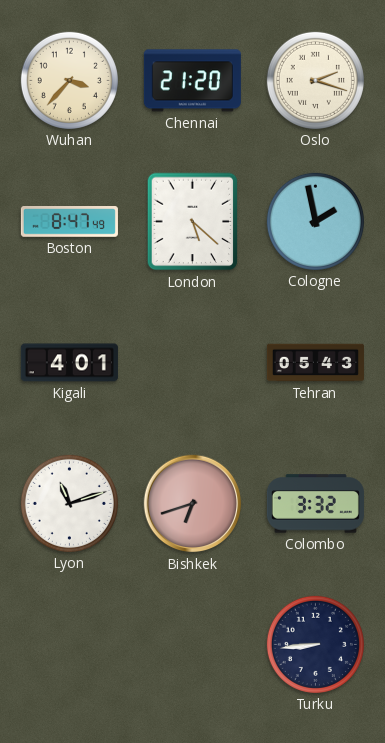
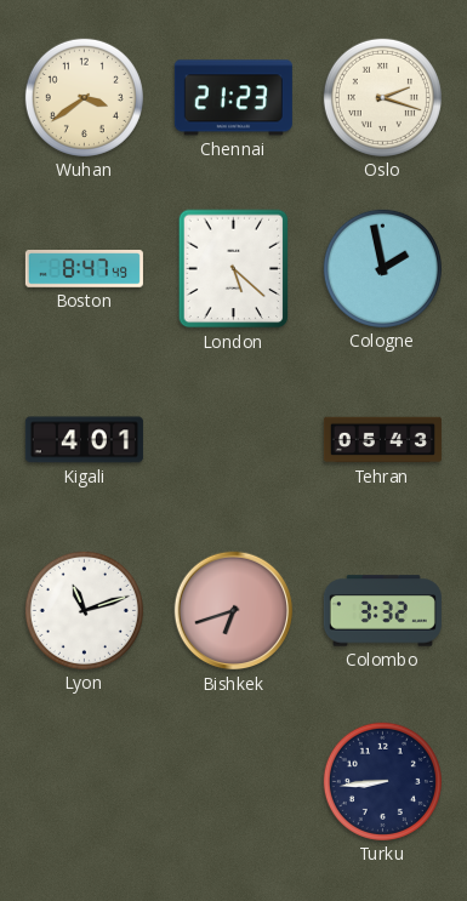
Wuhan: 3:37 -> 3:39 (84, 97)
Chennai: 21:20 -> 21:23 (233, 98)
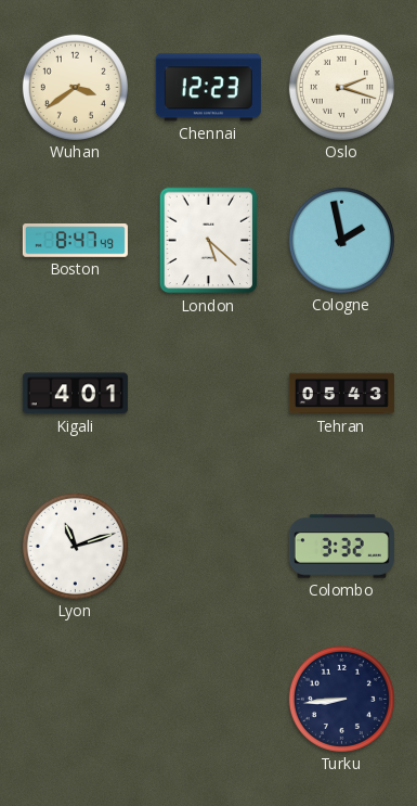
Chennai: 21:23 -> 12:23 (208, 88)
Bishkek: 6:42 -> none (234, 611)
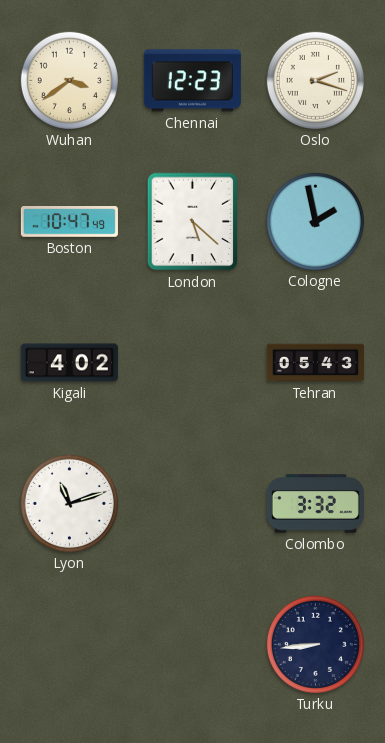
Boston: 8:47 -> 10:47 (69, 222)
Kigali: 4:01 -> 4:02 (69, 363)
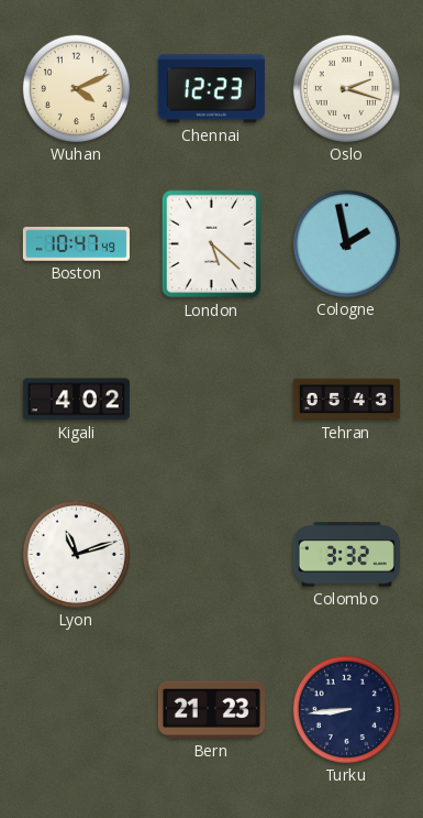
Wuhan: 3:39 -> 4:11 (76, 88)
Bern: none -> 21:23 (211, 710)
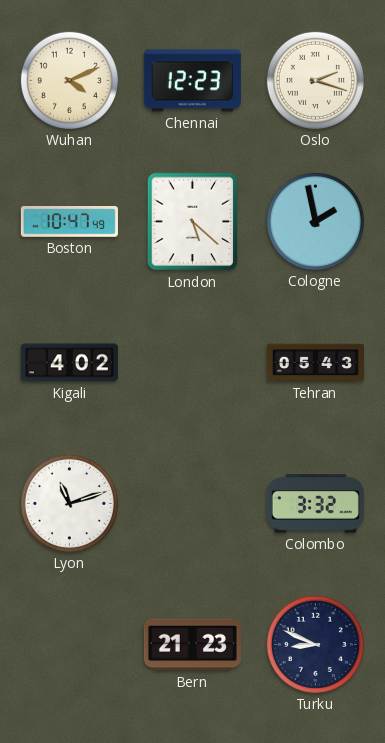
Turku: 8:44 -> 8:49 (315, 644)
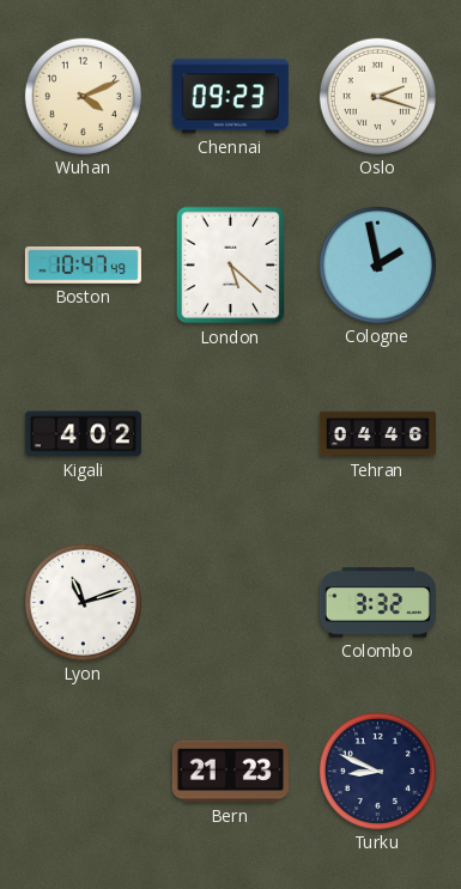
Chennai: 12:23 -> 09:23 (230, 97)
Tehran: 05:43 -> 04:46 (377, 434)
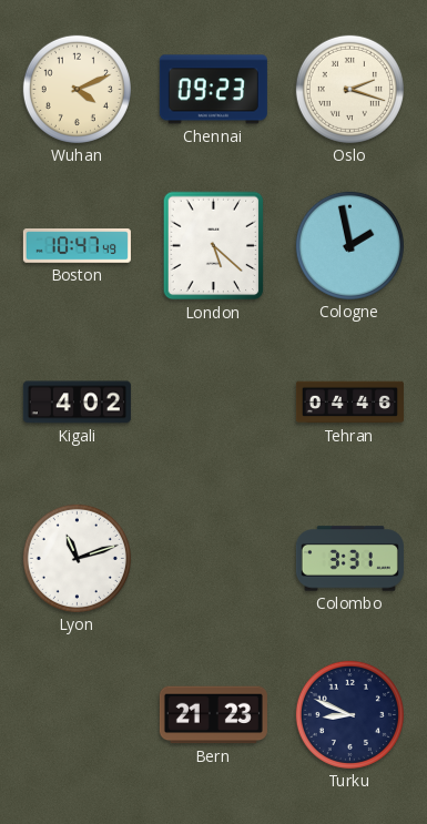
Colombo: 3:32 -> 3:31 (349, 559)
